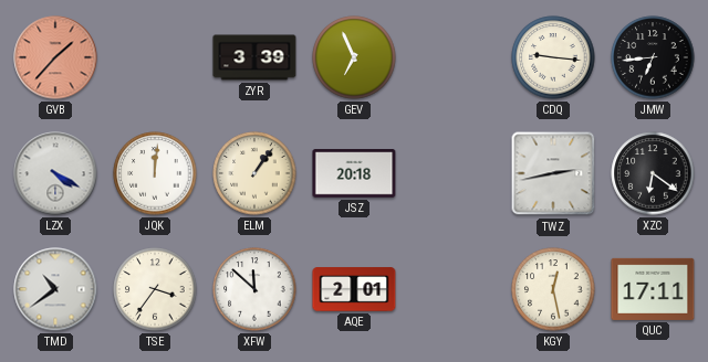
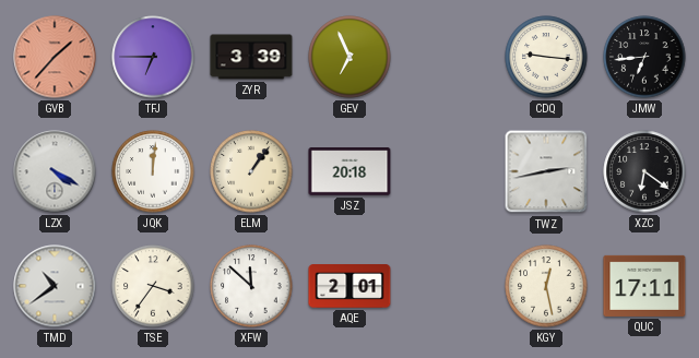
TFJ: none -> 6:45 (153, 57)
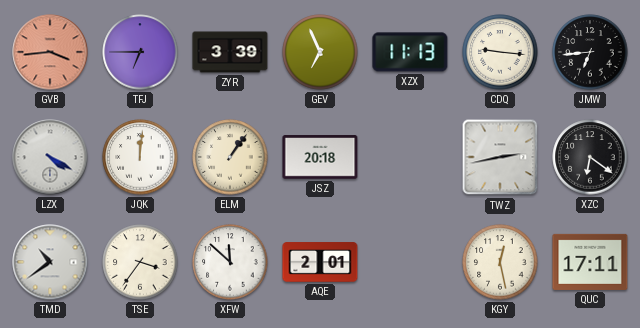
GVB: 1:37 -> 3:44 (50, 52)
XZX: none -> 11:13 (410, 52)
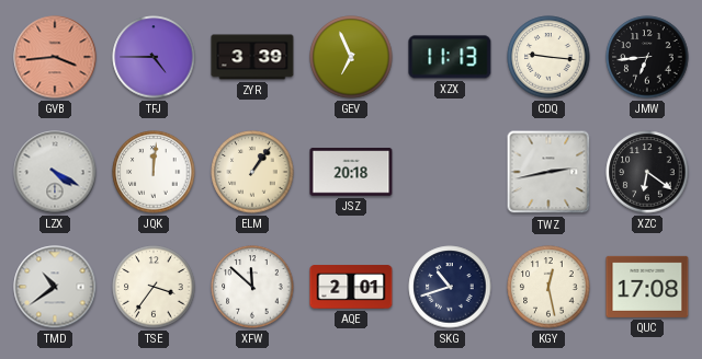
TFJ: 6:45 -> 4:45 (154, 57)
SKG: none -> 10:42 (450, 287)
QUC: 17:11 -> 17:08 (647, 287)
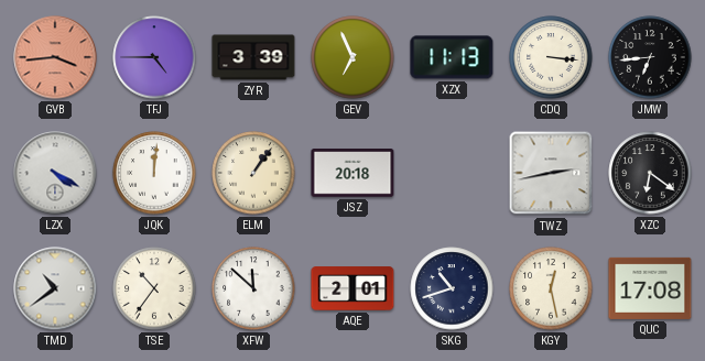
CDQ: 9:16 -> 3:16 (551, 57)
TSE: 3:36 -> 10:36 (154, 288)
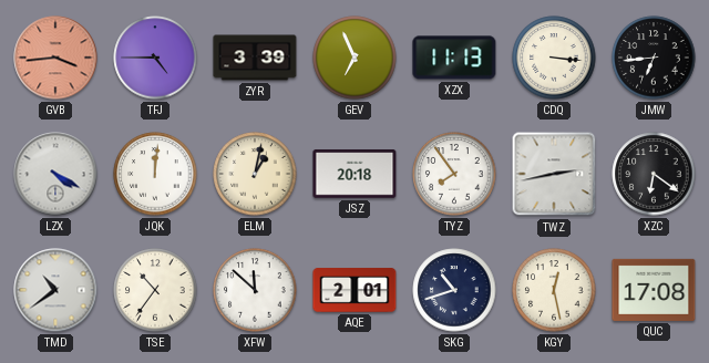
ELM: 1:06 -> 1:02 (255, 174)
TYZ: none -> 7:54 (454, 174)
